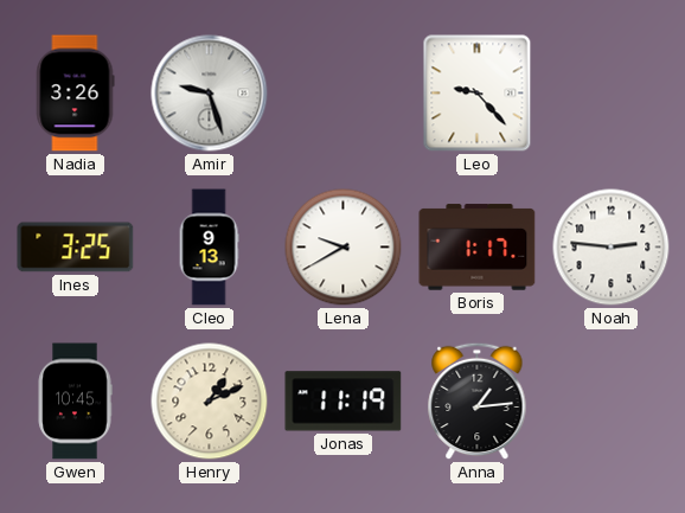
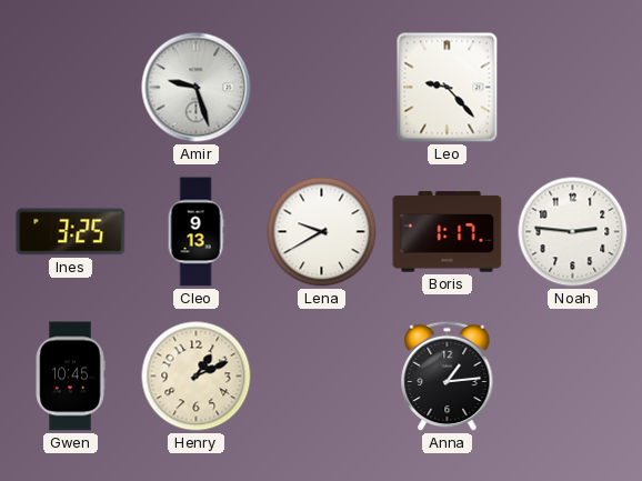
Nadia: 3:26 -> none (75, 94)
Jonas: 11:19 -> none (344, 402)
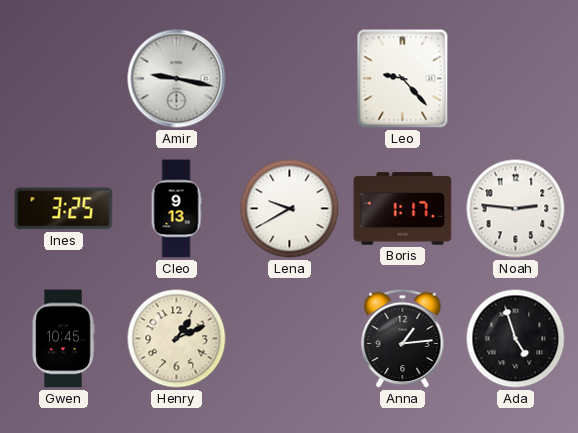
Amir: 9:27 -> 9:17 (177, 79)
Ada: none -> 4:57 (516, 339)
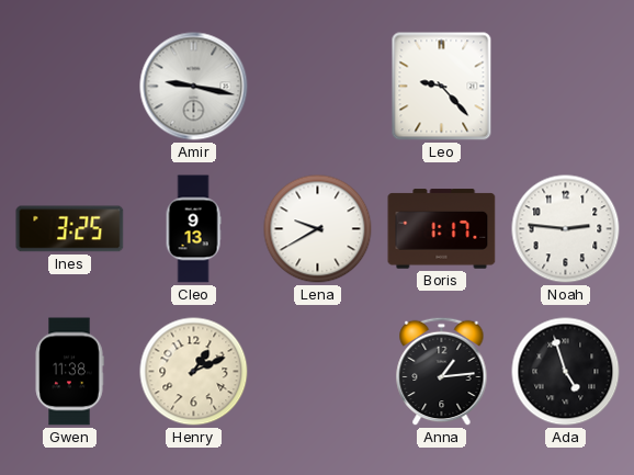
Gwen: 10:45 -> 11:38 (69, 372)
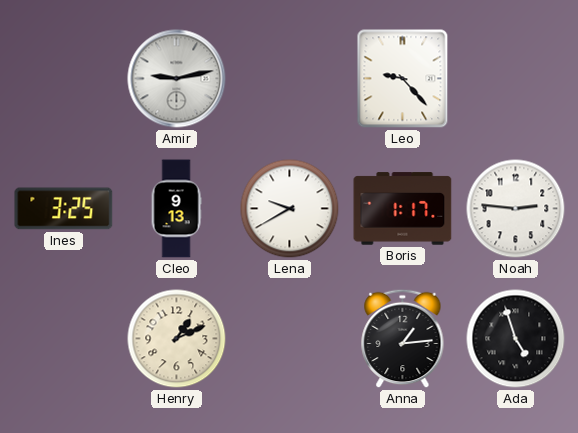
Amir: 9:17 -> 9:13 (177, 79)
Gwen: 11:38 -> none (69, 372)
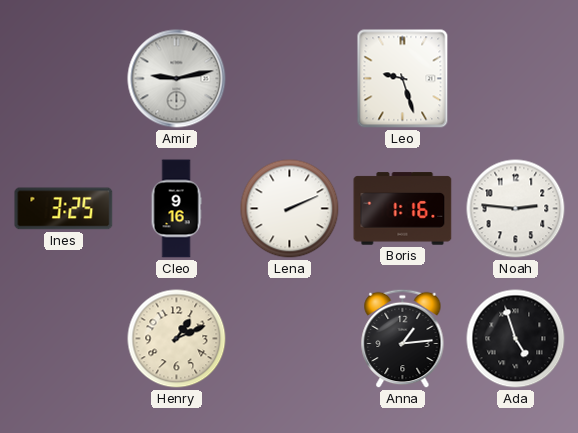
Leo: 9:23 -> 9:27 (403, 79)
Cleo: 9:13 -> 9:16 (176, 209)
Lena: 9:40 -> 2:11 (290, 209)
Boris: 1:17 -> 1:16 (403, 209)
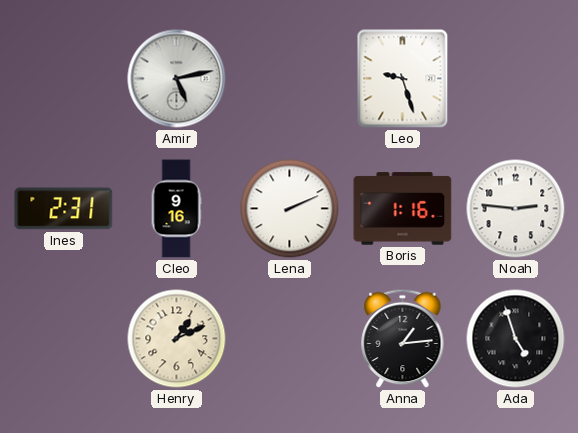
Amir: 9:13 -> 5:13 (177, 79)
Ines: 3:25 -> 2:31 (64, 209)
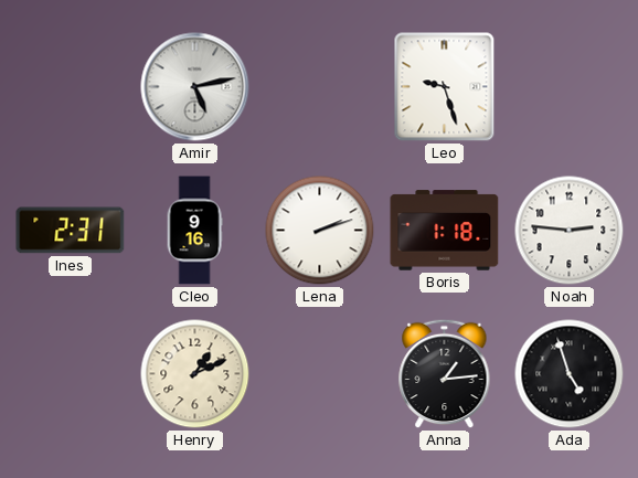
Lena: 2:11 -> 2:12 (320, 231)
Boris: 1:16 -> 1:18 (445, 231)
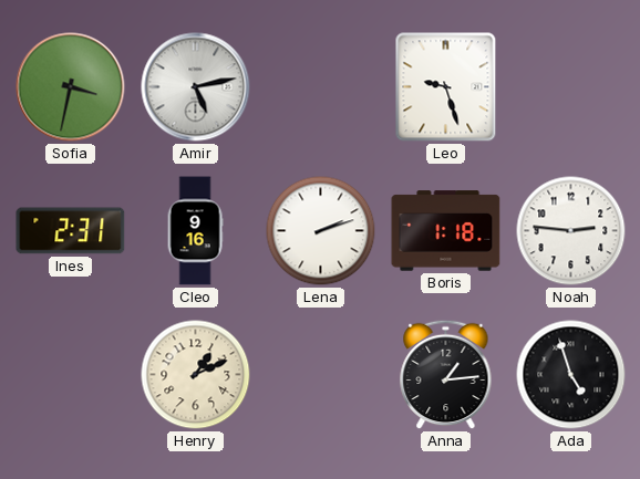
Sofia: none -> 3:32 (71, 87)
